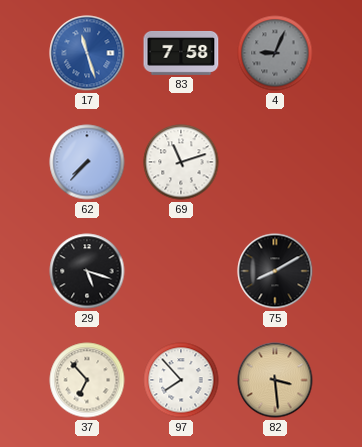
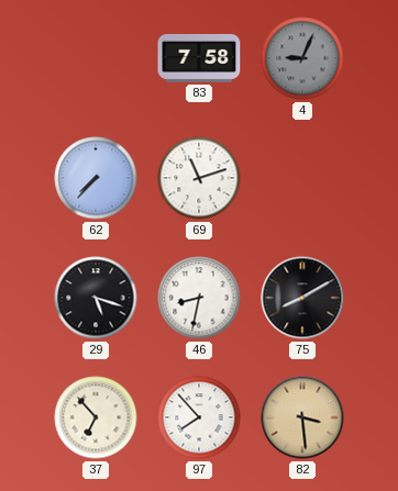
17: 11:27 -> none (87, 53)
46: none -> 8:32 (199, 298)
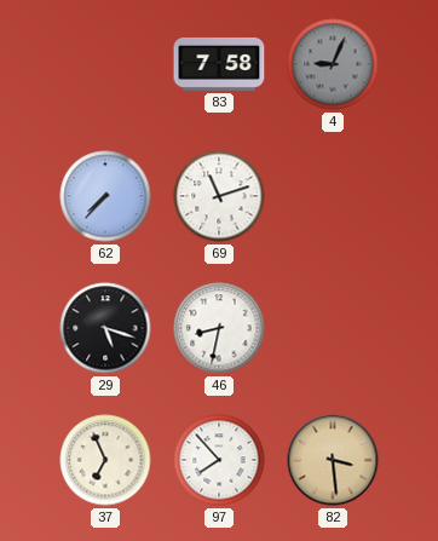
75: 8:10 -> none (302, 298)
37: 6:53 -> 6:56 (105, 460)
